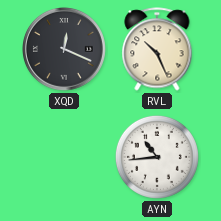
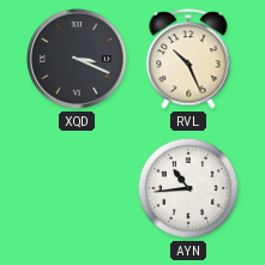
XQD: 12:19 -> 3:19 (78, 60)
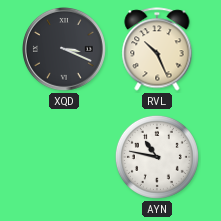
AYN: 10:44 -> 10:47 (157, 157)
